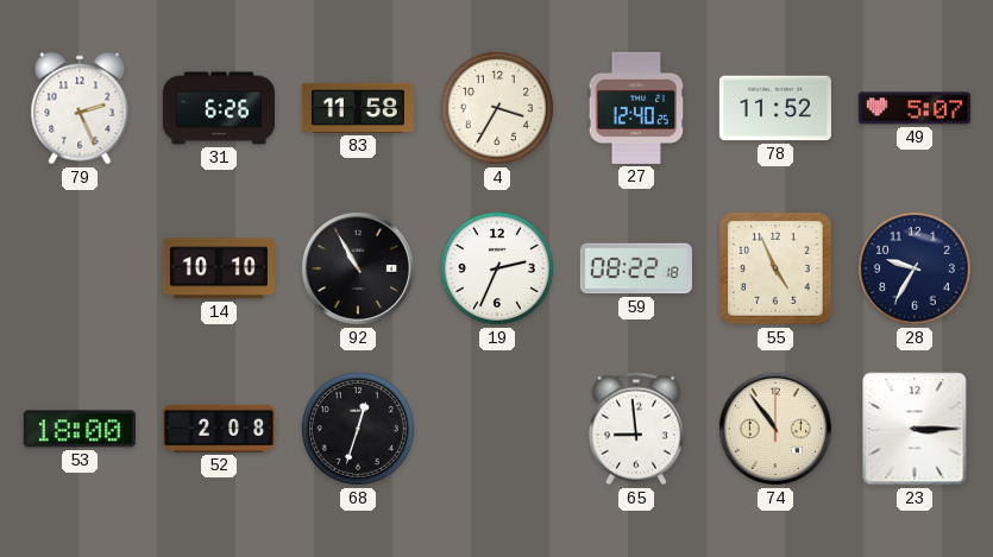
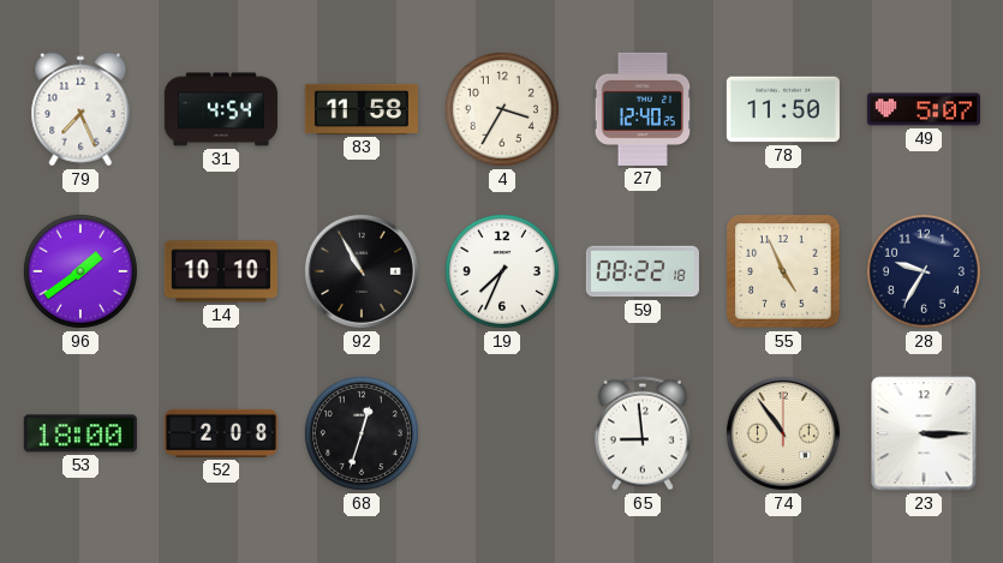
79: 2:26 -> 7:26 (80, 109)
31: 6:26 -> 4:54 (221, 109)
78: 11:52 -> 11:50 (783, 109)
96: none -> 1:39 (80, 271)
19: 2:34 -> 7:34 (502, 271)
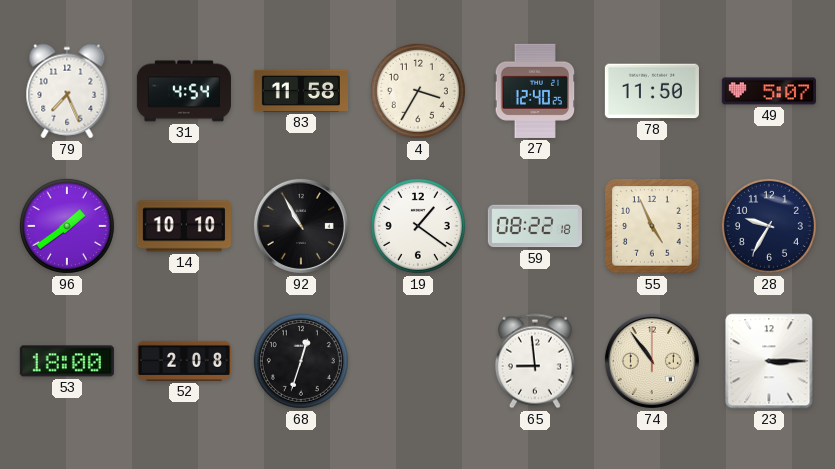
19: 7:34 -> 1:21 (418, 226)
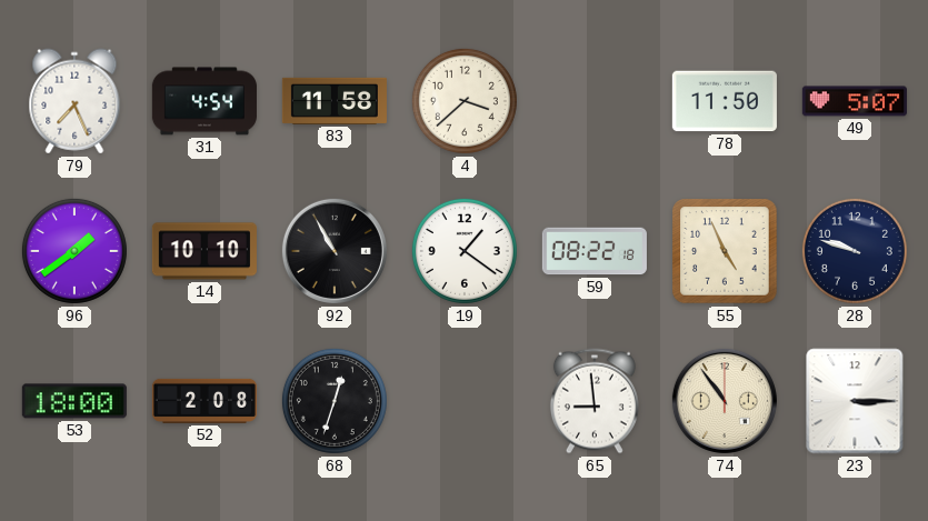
4: 3:35 -> 3:38 (465, 101)
27: 12:40 -> none (535, 91)
28: 9:35 -> 9:48 (855, 251)
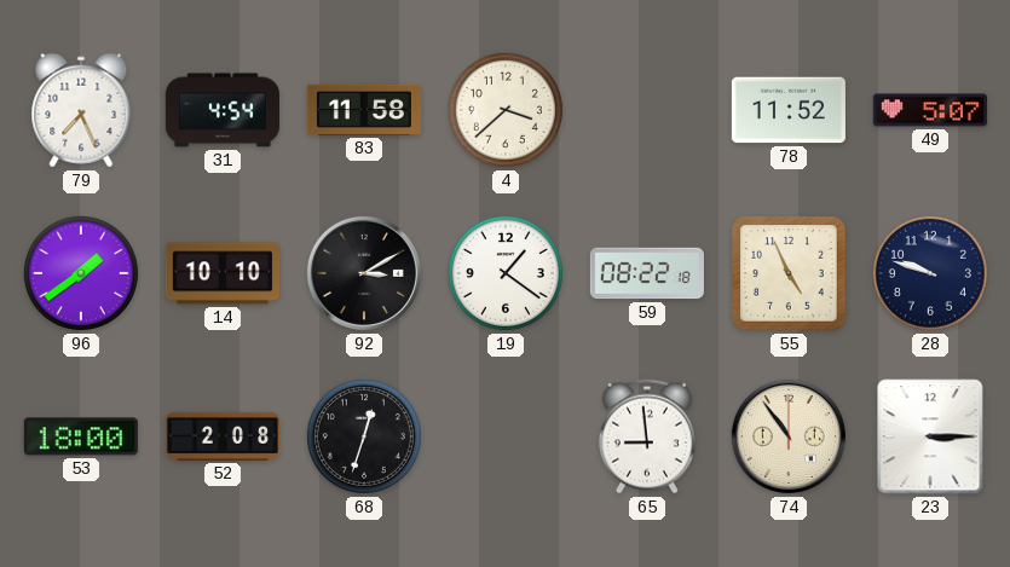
78: 11:50 -> 11:52 (789, 110)
92: 10:55 -> 3:10 (364, 273)
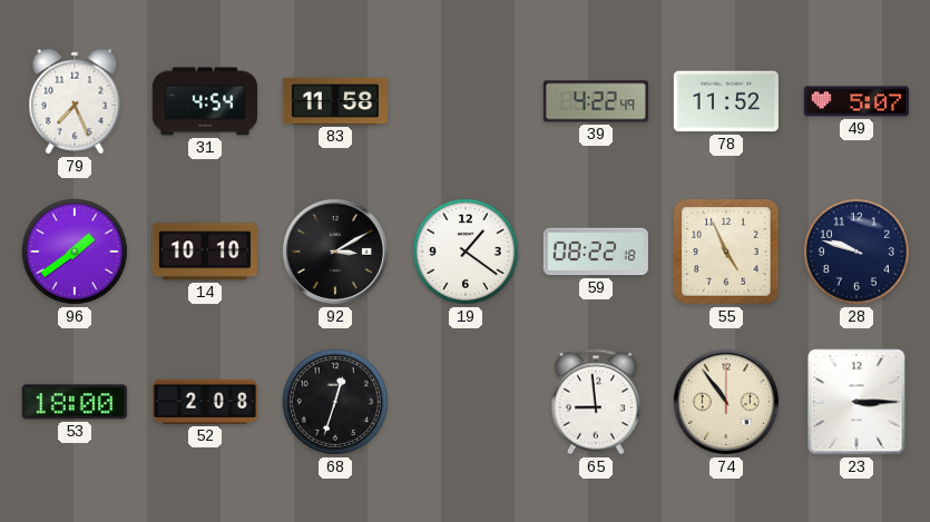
4: 3:38 -> none (506, 110)
39: none -> 4:22 (596, 101)
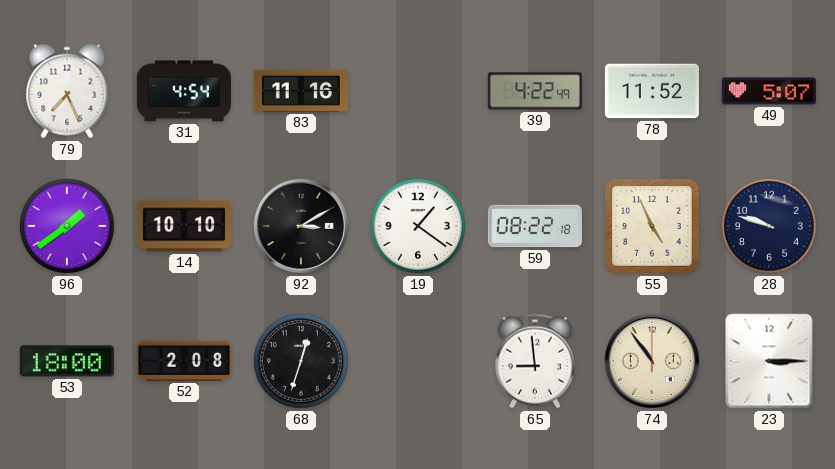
83: 11:58 -> 11:16 (301, 91)
